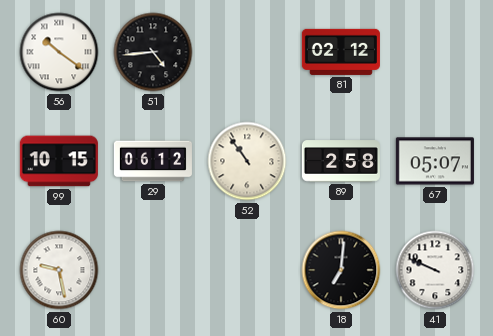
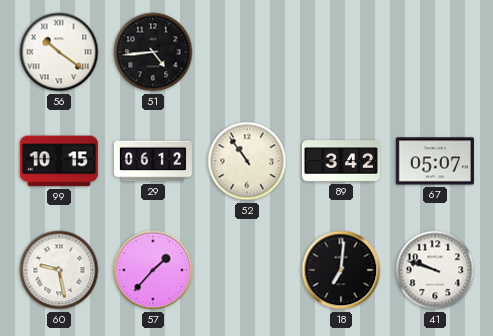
81: 02:12 -> none (341, 52)
89: 2:58 -> 3:42 (341, 161)
57: none -> 1:37 (153, 270)
41: 9:49 -> 9:48 (435, 270)
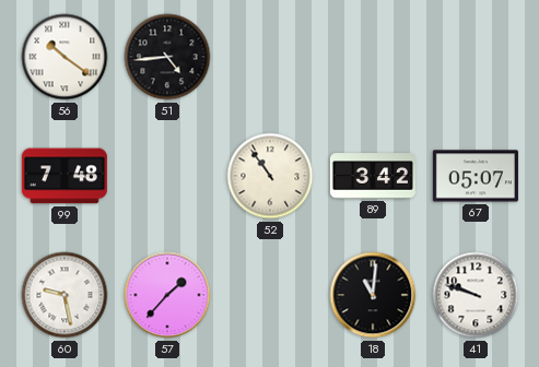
99: 10:15 -> 7:48 (65, 176)
29: 06:12 -> none (153, 161)
18: 7:01 -> 11:01 (373, 295)
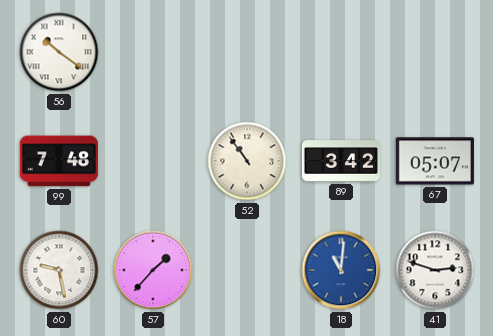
51: 4:44 -> none (167, 57)
18 dial: black -> blue (341, 270)
41: 9:48 -> 2:48 (435, 270)
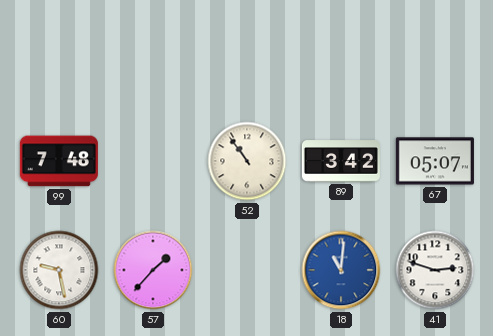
56: 10:21 -> none (59, 52)
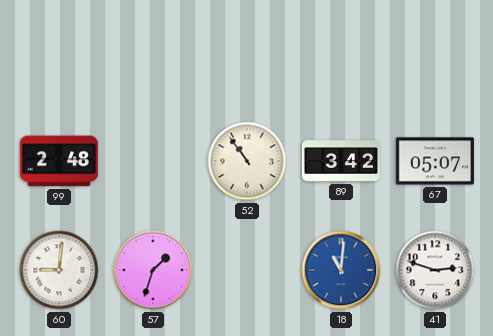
99: 7:48 -> 2:48 (59, 161)
60: 9:28 -> 9:01 (59, 270)
57: 1:37 -> 1:33 (153, 270)
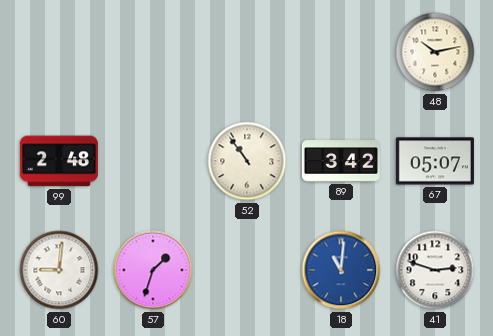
48: none -> 10:13 (435, 52)
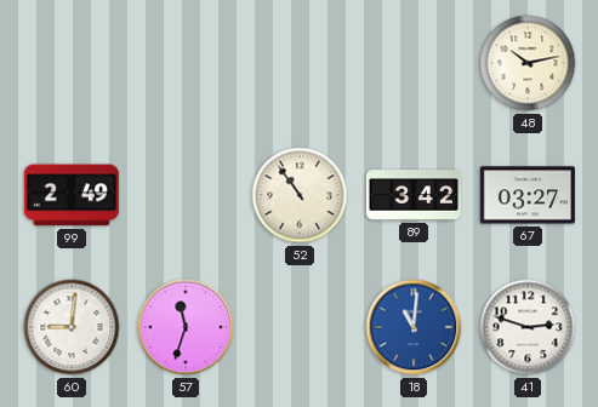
99: 2:48 -> 2:49 (72, 195)
67: 05:07 -> 03:27 (528, 195)
57: 1:33 -> 11:33 (186, 327)
